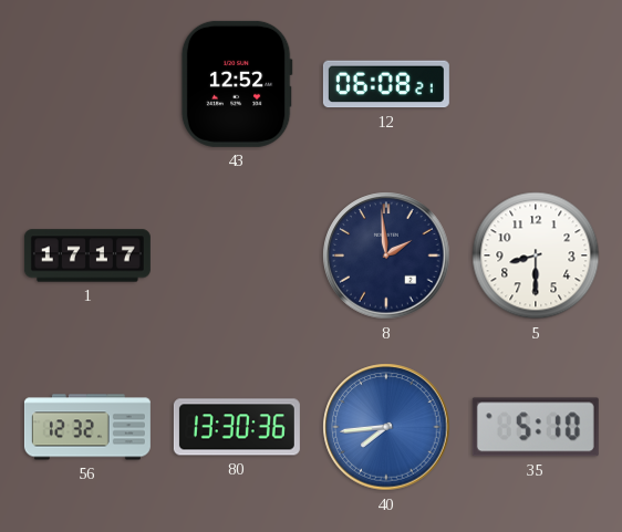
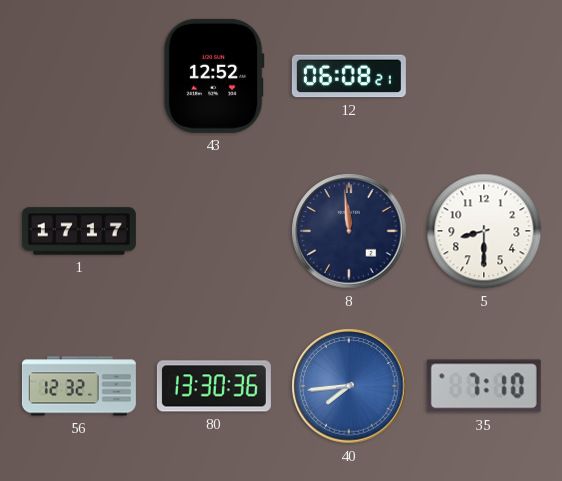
8: 1:59 -> 11:59 (349, 231)
35: 5:10 -> 7:10 (484, 386)
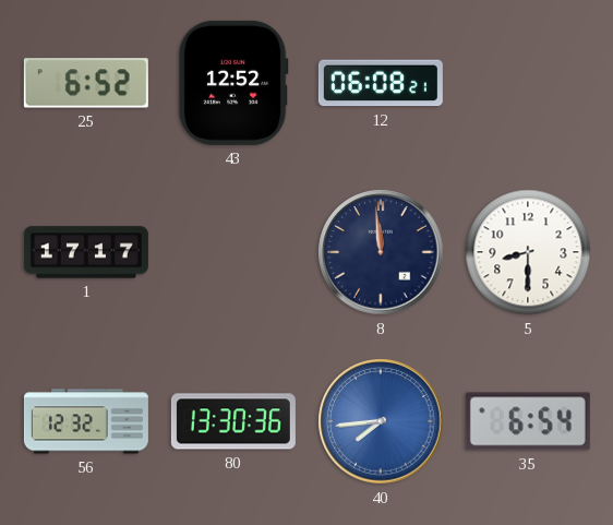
25: none -> 6:52 (86, 83)
35: 7:10 -> 6:54 (528, 421)
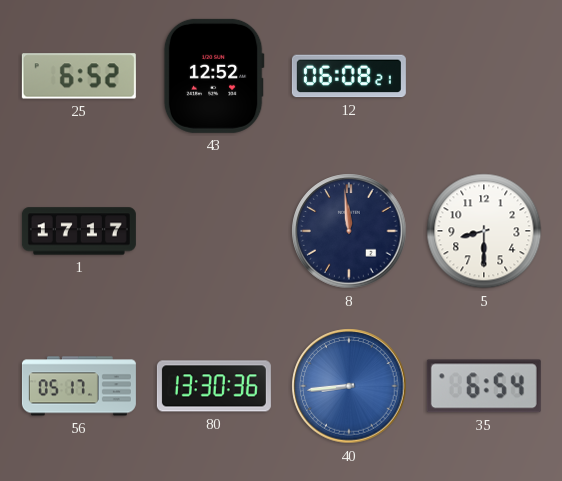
56: 12:32 -> 05:17 (79, 386)
40: 7:44 -> 8:44 (349, 386)
